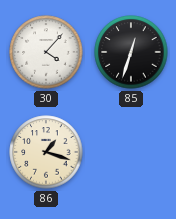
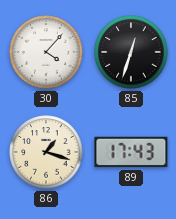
89: none -> 17:43 (131, 152)
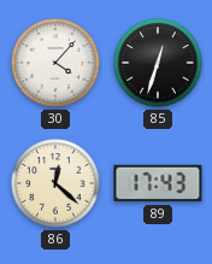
86: 1:18 -> 12:22 (55, 183)
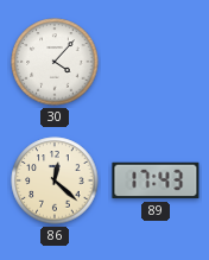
85: 12:33 -> none (158, 63)
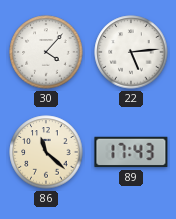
22: none -> 5:14 (131, 52)
86: 12:22 -> 11:22 (46, 152)
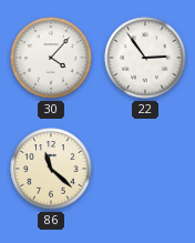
22: 5:14 -> 2:54 (145, 58)
89: 17:43 -> none (131, 152)
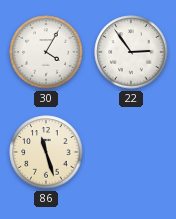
30: 4:07 -> 4:05 (46, 52)
86: 11:22 -> 11:27 (46, 152)
